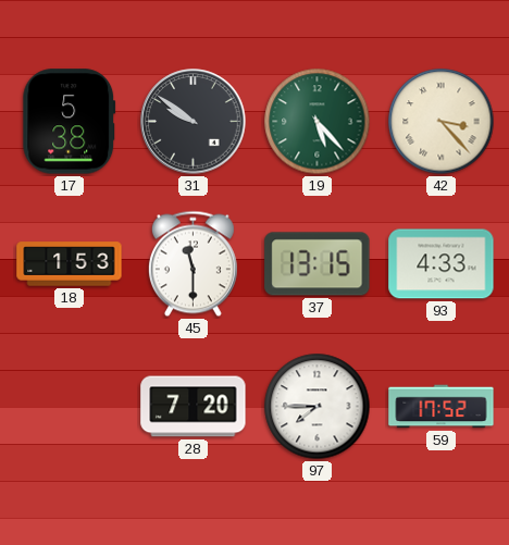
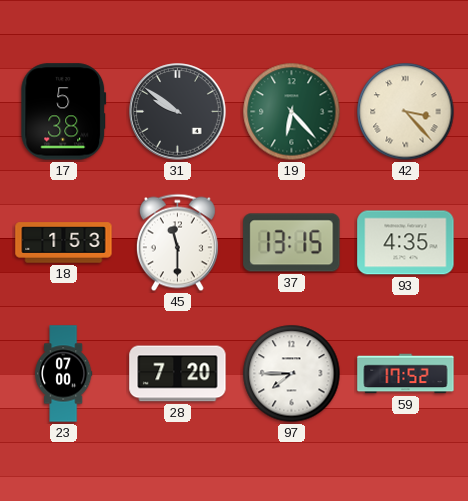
19: 5:23 -> 6:23 (292, 112)
93: 4:33 -> 4:35 (406, 243)
23: none -> 07:00 (64, 374)
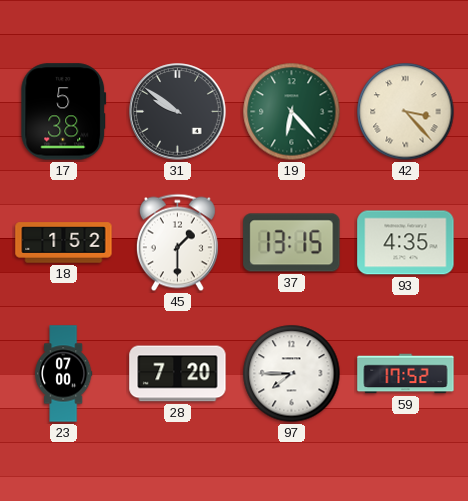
18: 1:53 -> 1:52 (64, 243)
45: 11:30 -> 1:30 (177, 243)
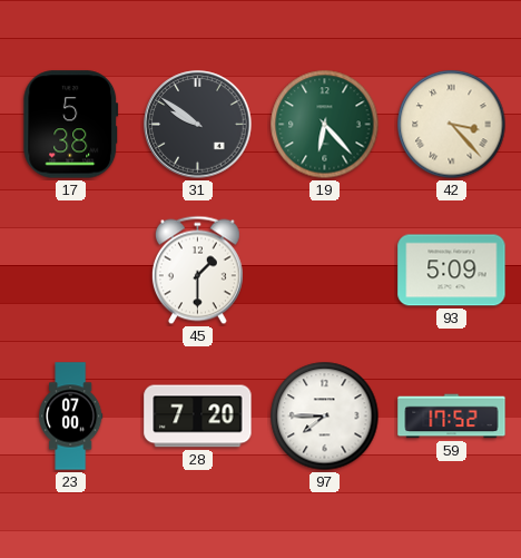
18: 1:52 -> none (64, 243)
37: 13:15 -> none (292, 243)
93: 4:35 -> 5:09 (452, 271)
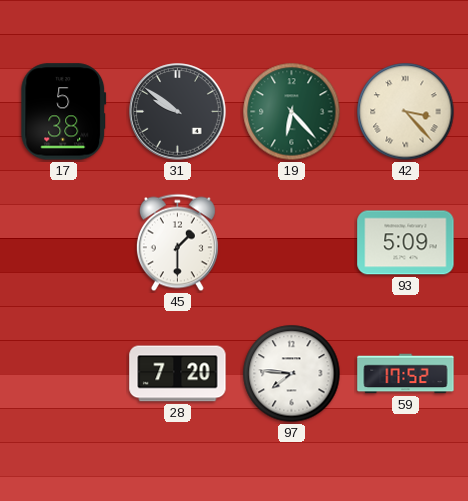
23: 07:00 -> none (71, 417)
97: 7:45 -> 7:46 (292, 374)
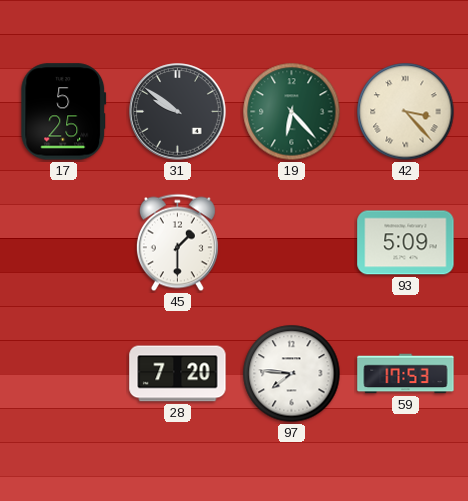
17: 5:38 -> 5:25 (64, 112)
59: 17:52 -> 17:53 (406, 374)
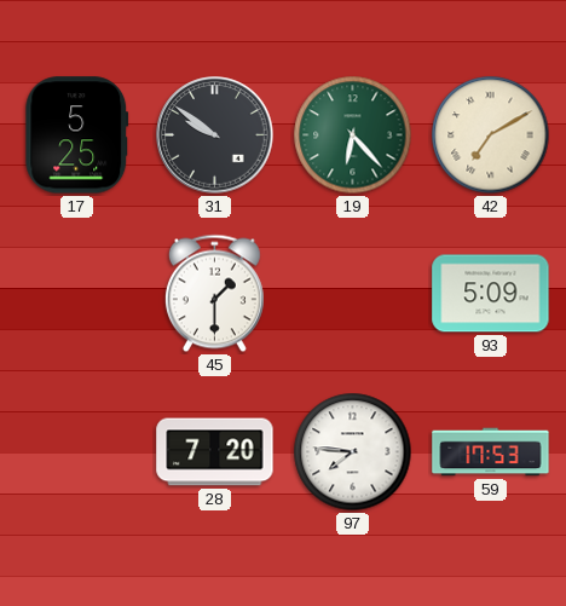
42: 3:23 -> 7:10 (491, 135)
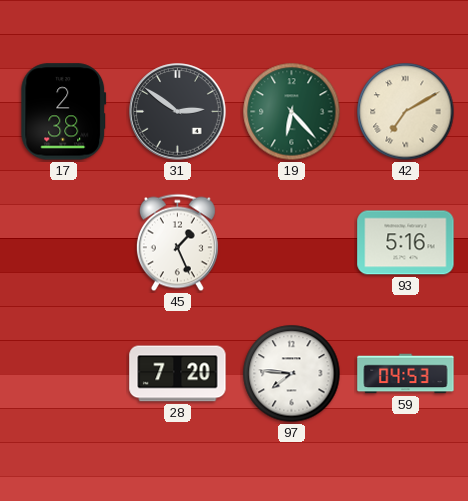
17: 5:25 -> 2:38 (64, 112)
31: 9:51 -> 2:51 (178, 112)
45: 1:30 -> 1:26 (177, 243)
93: 5:09 -> 5:16 (406, 243)
59: 17:53 -> 04:53 (406, 374)
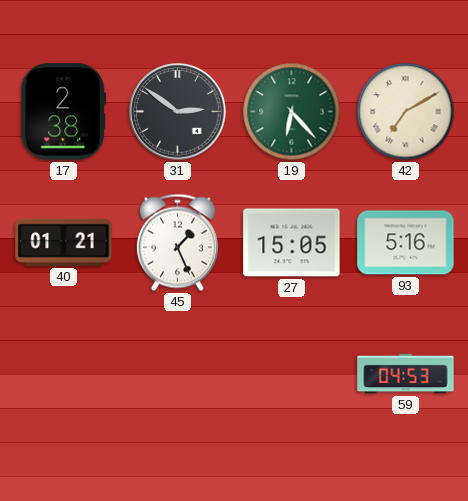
40: none -> 01:21 (64, 242)
27: none -> 15:05 (292, 243)
28: 7:20 -> none (178, 374)
97: 7:46 -> none (292, 374)
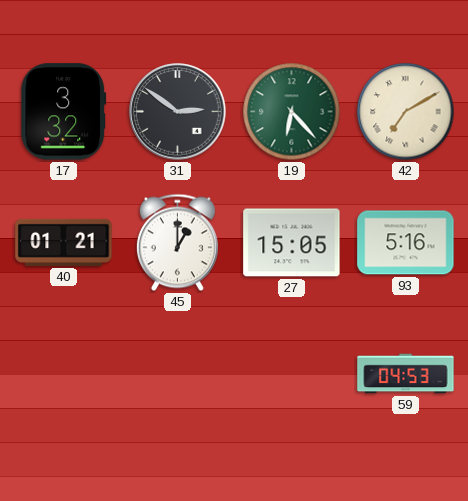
17: 2:38 -> 3:32 (64, 112)
45: 1:26 -> 1:00 (177, 243)
